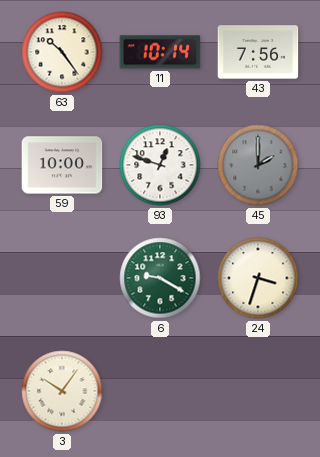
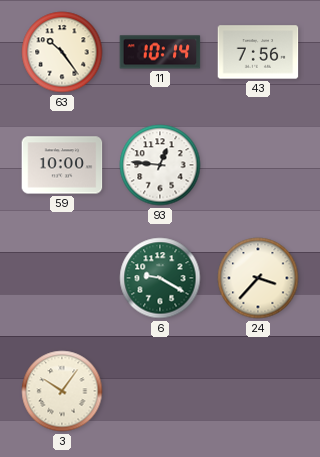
93: 12:48 -> 12:46 (160, 165)
45: 2:00 -> none (258, 165)
24: 3:33 -> 3:37 (258, 278)
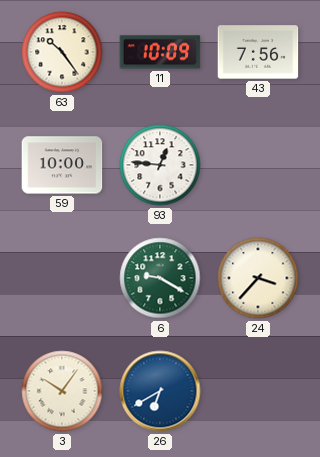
11: 10:14 -> 10:09 (160, 52)
26: none -> 6:40 (160, 391)
